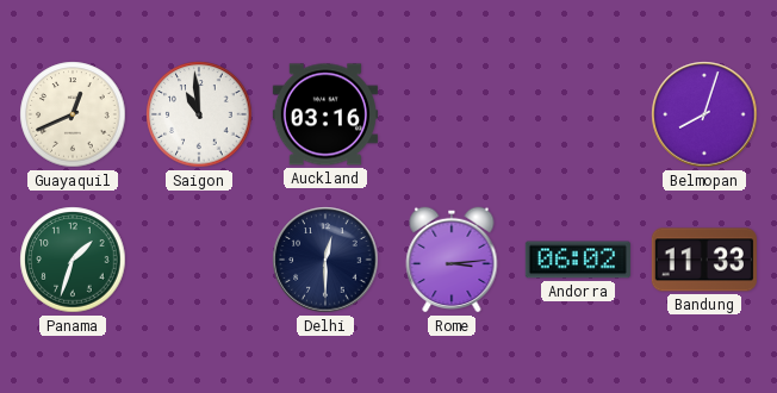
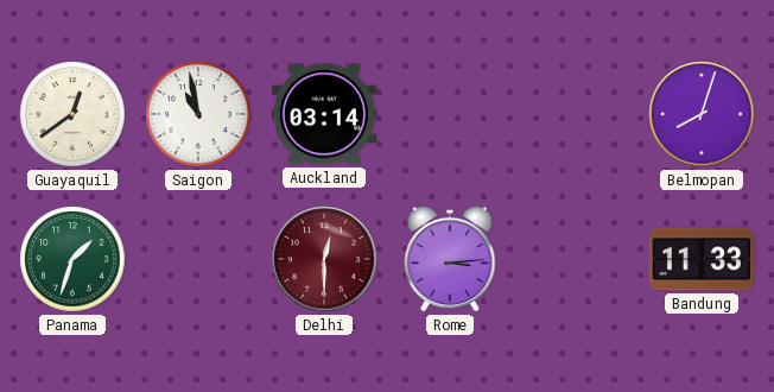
Guayaquil: 12:41 -> 12:39 (72, 114)
Saigon: 10:59 -> 10:58 (198, 114)
Auckland: 03:16 -> 03:14 (324, 114)
Delhi dial: navy -> burgundy (324, 259)
Andorra: 06:02 -> none (578, 260)
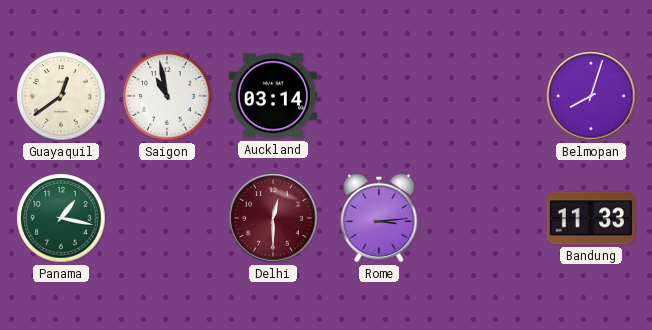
Panama: 1:33 -> 1:17 (61, 218)
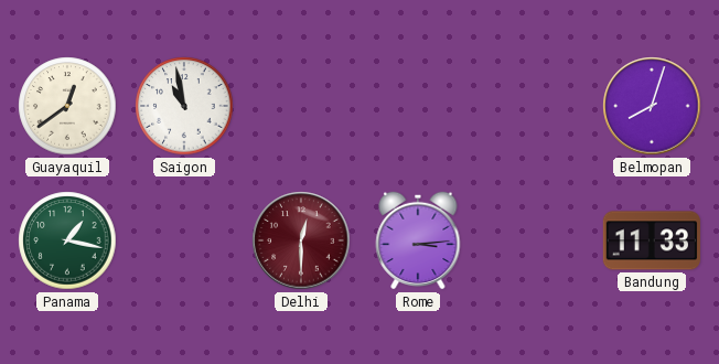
Auckland: 03:14 -> none (273, 96)
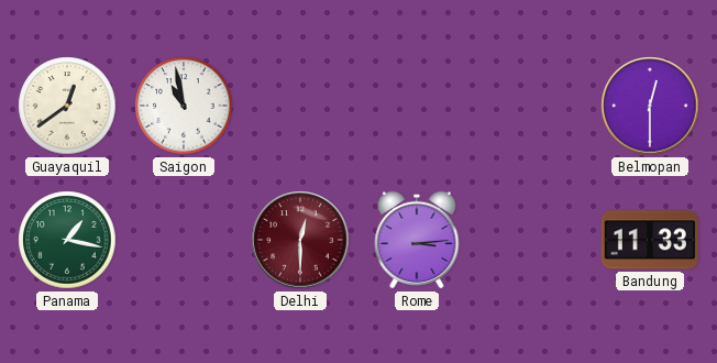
Belmopan: 8:03 -> 12:30 (650, 106)
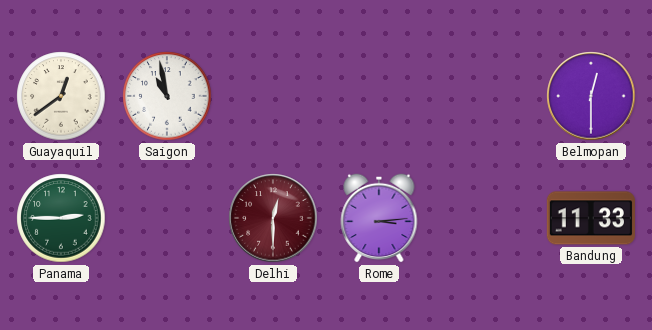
Panama: 1:17 -> 2:45 (61, 218)
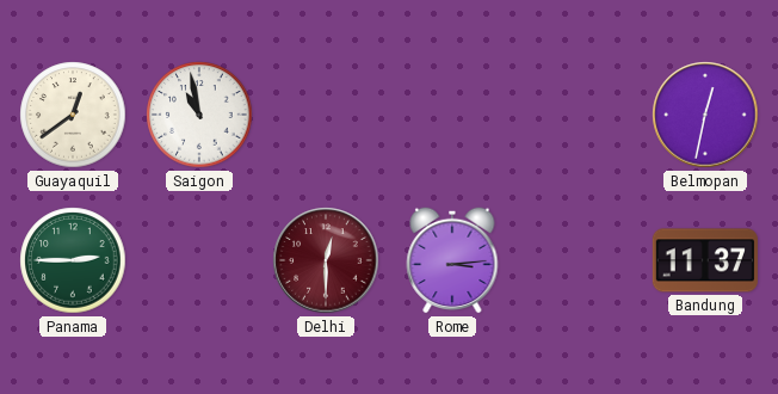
Belmopan: 12:30 -> 12:32 (705, 115)
Bandung: 11:33 -> 11:37 (705, 260)
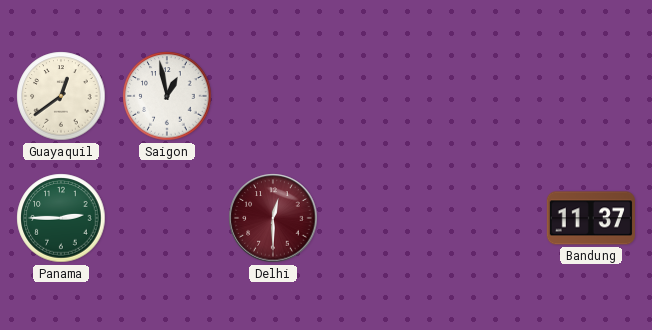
Saigon: 10:58 -> 12:58 (167, 96)
Belmopan: 12:32 -> none (705, 115)
Rome: 3:14 -> none (452, 260)
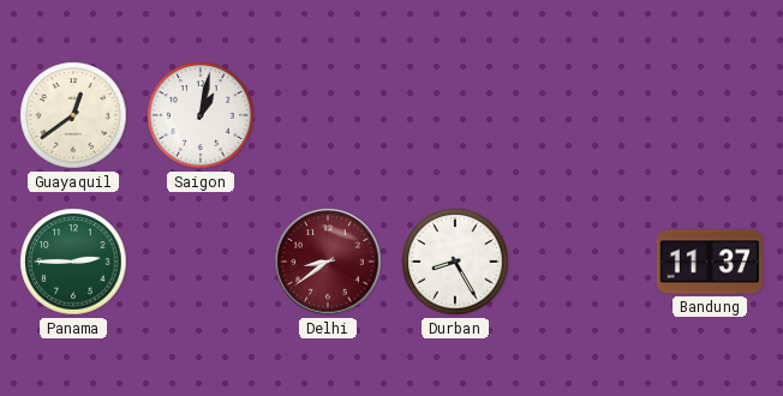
Saigon: 12:58 -> 1:02 (201, 115)
Delhi: 12:30 -> 8:39 (328, 262)
Durban: none -> 8:25 (455, 262)
